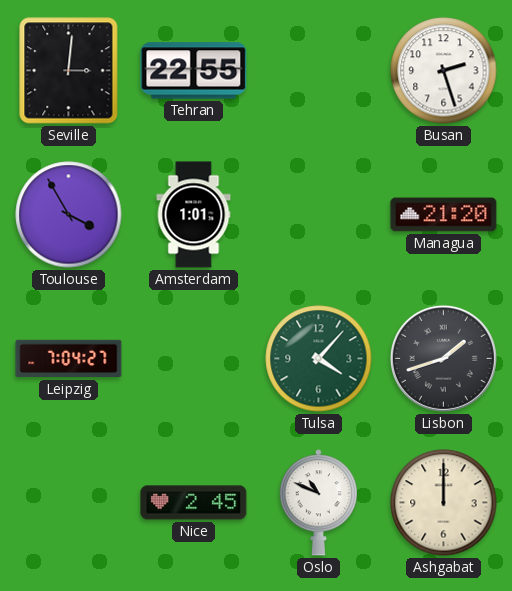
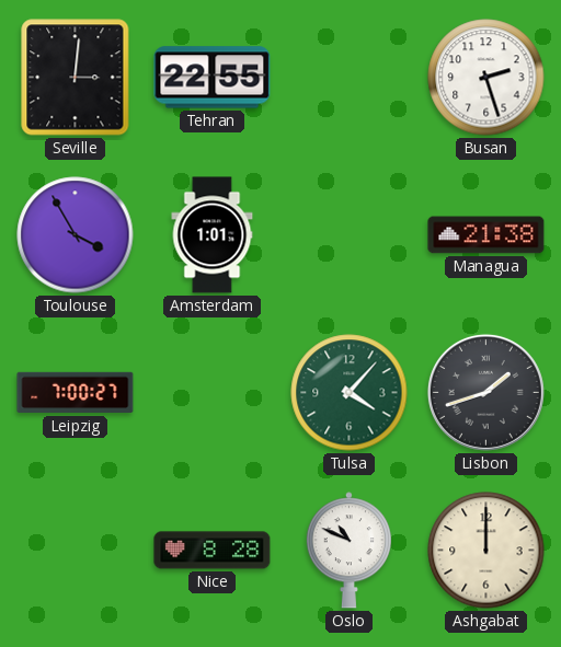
Managua: 21:20 -> 21:38 (486, 235)
Leipzig: 7:04 -> 7:00 (76, 393)
Nice: 2:45 -> 8:28 (213, 551)
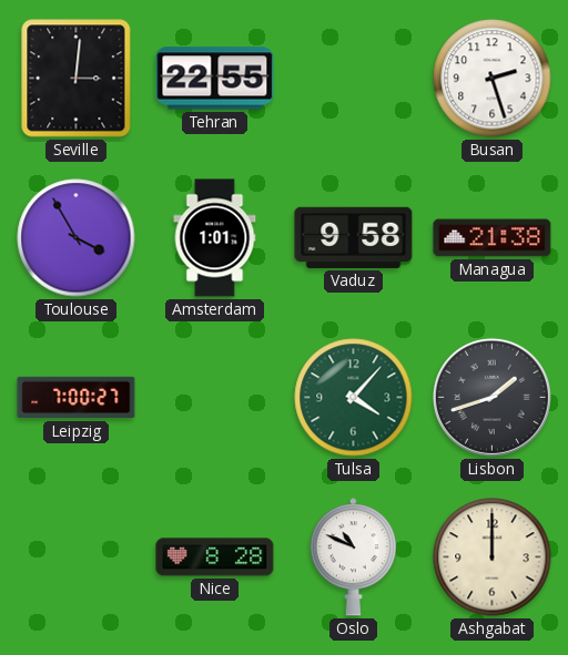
Vaduz: none -> 9:58 (354, 237)
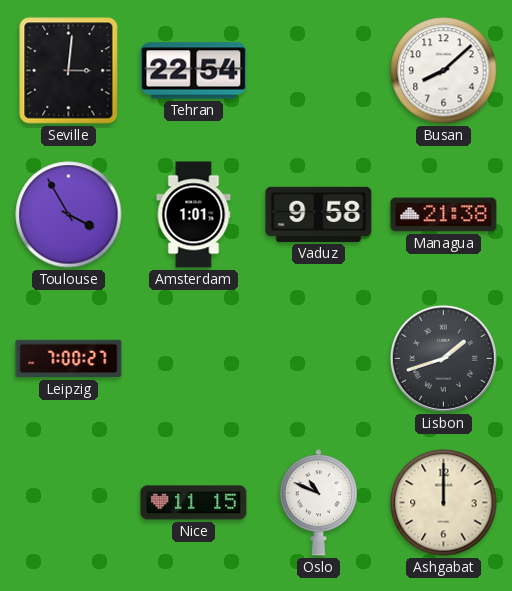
Tehran: 22:55 -> 22:54 (194, 71)
Busan: 2:27 -> 8:08 (444, 71)
Tulsa: 4:07 -> none (354, 398)
Nice: 8:28 -> 11:15 (194, 503)
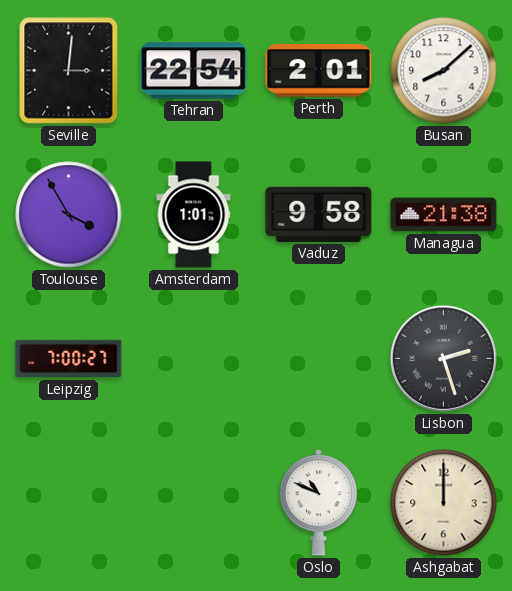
Perth: none -> 2:01 (319, 71)
Lisbon: 1:42 -> 2:27 (443, 358)
Nice: 11:15 -> none (194, 503)
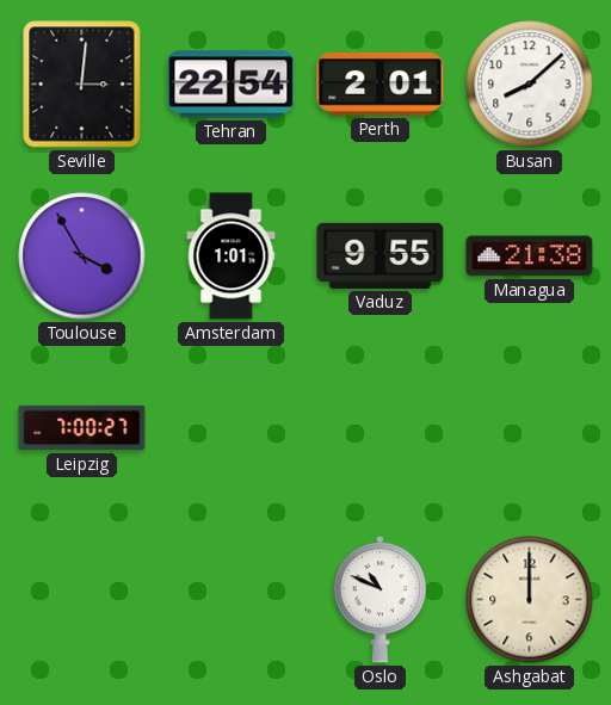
Vaduz: 9:58 -> 9:55 (381, 255)
Lisbon: 2:27 -> none (443, 358)
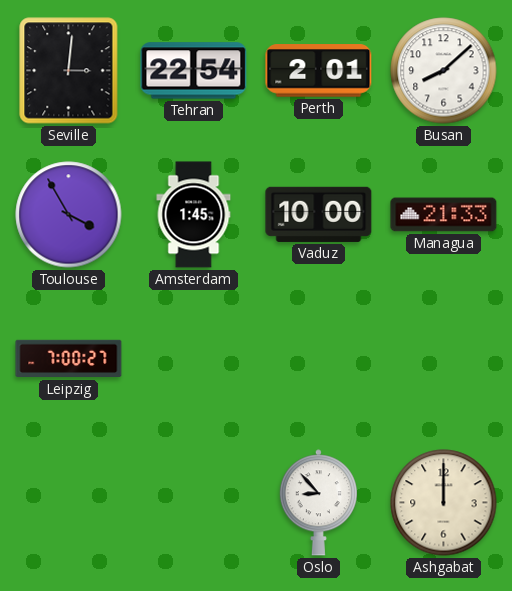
Amsterdam: 1:01 -> 1:45 (194, 215)
Vaduz: 9:55 -> 10:00 (319, 214)
Managua: 21:38 -> 21:33 (444, 215)
Oslo: 10:49 -> 8:53 (318, 503)
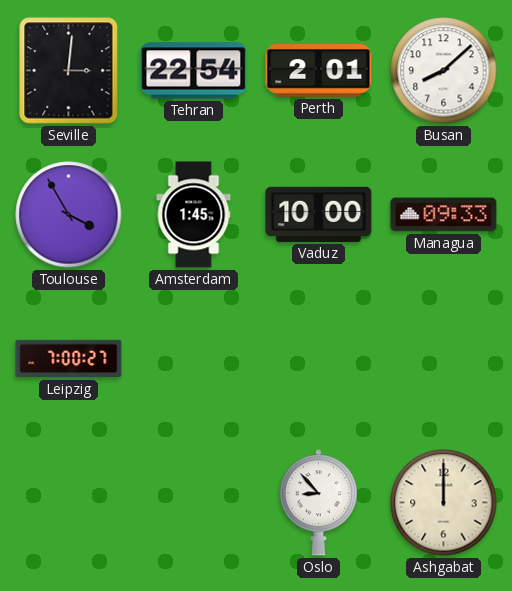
Managua: 21:33 -> 09:33 (444, 215)
